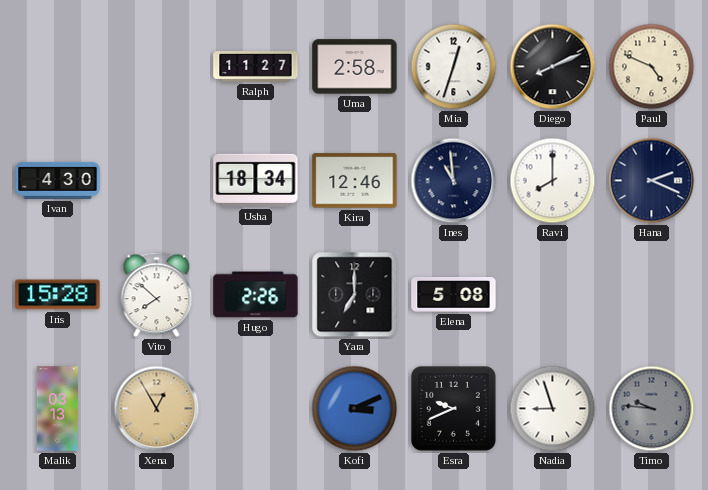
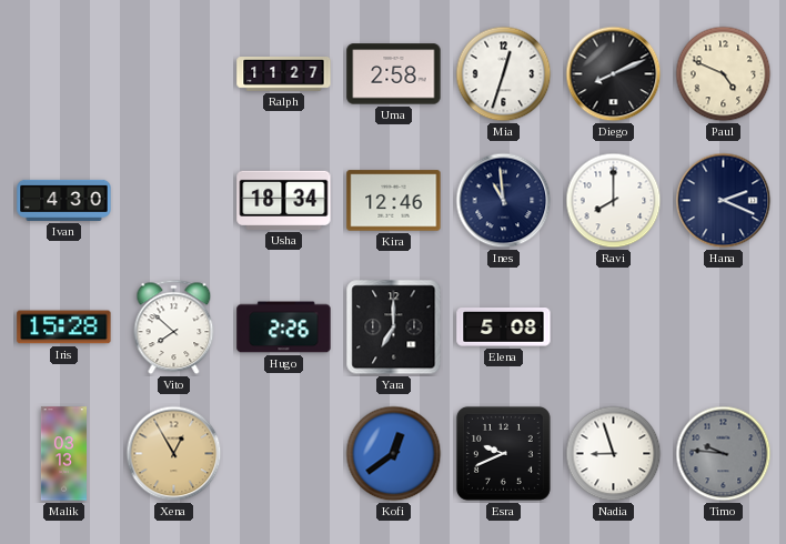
Kofi: 3:11 -> 12:39 (394, 454)
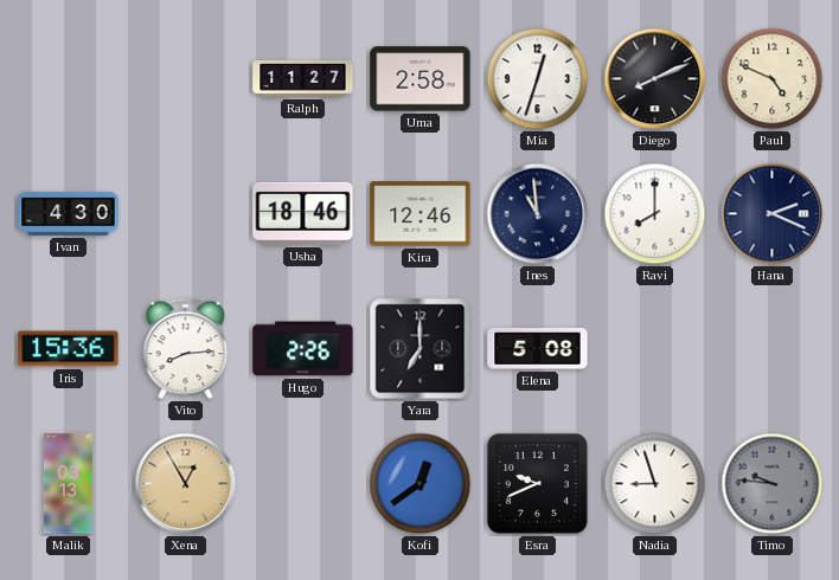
Usha: 18:34 -> 18:46 (303, 213)
Iris: 15:28 -> 15:36 (69, 349)
Vito: 7:52 -> 8:14 (186, 349)
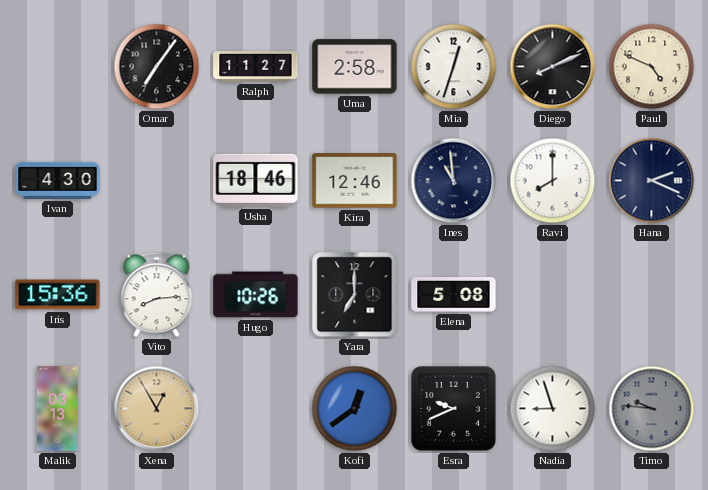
Omar: none -> 7:06 (157, 67)
Hugo: 2:26 -> 10:26 (256, 295)
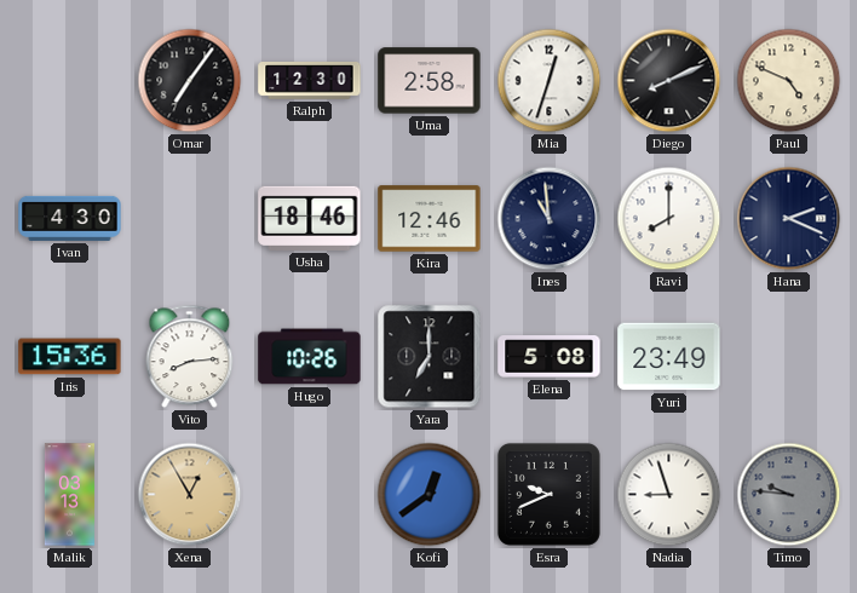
Ralph: 11:27 -> 12:30 (310, 81)
Yuri: none -> 23:49 (669, 357)
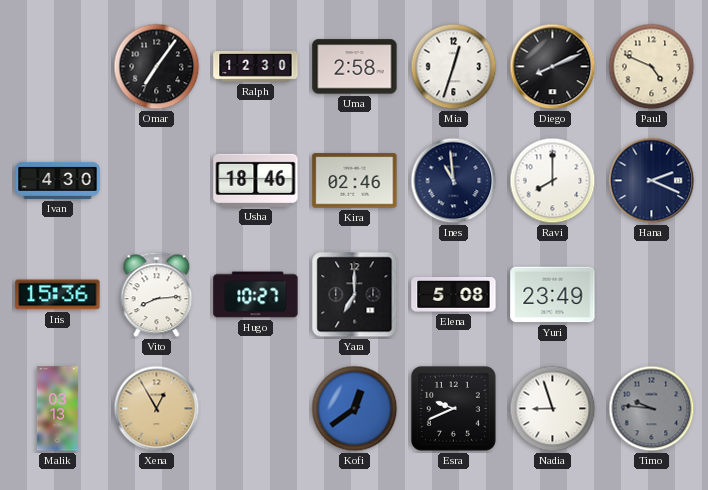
Kira: 12:46 -> 02:46 (355, 181)
Hugo: 10:26 -> 10:27 (256, 295)
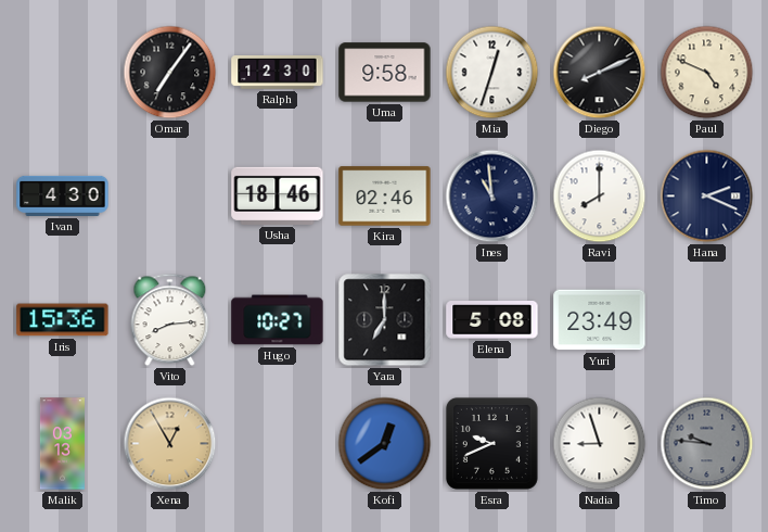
Uma: 2:58 -> 9:58 (385, 73)
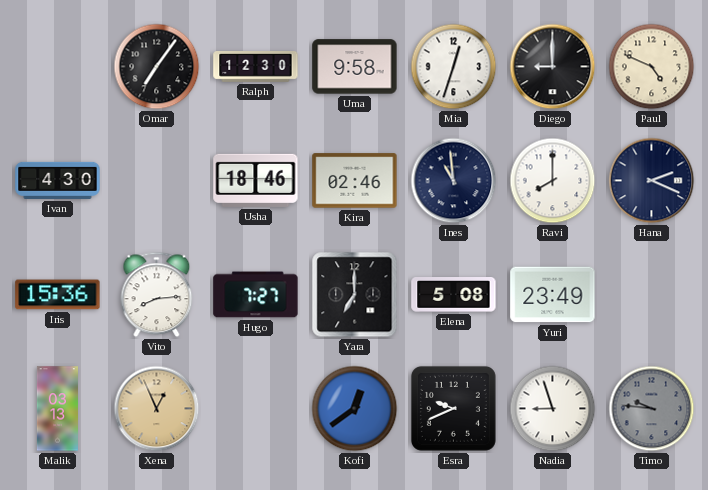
Diego: 8:11 -> 9:00 (553, 67)
Hugo: 10:27 -> 7:27 (256, 295)
Xena: 12:55 -> 12:56 (157, 409)
